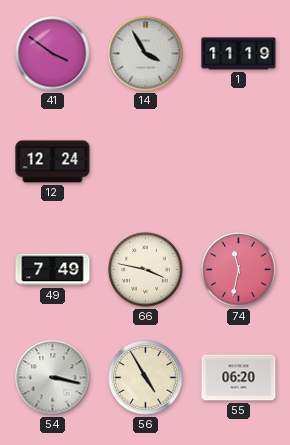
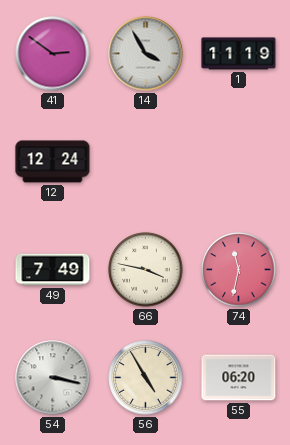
41: 3:51 -> 2:51 (53, 54)
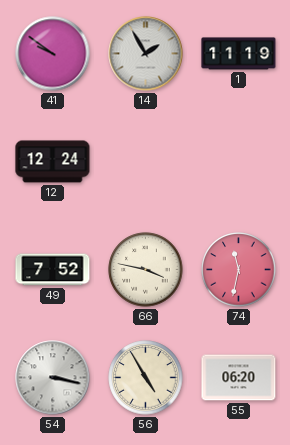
41: 2:51 -> 9:51 (53, 54)
14: 3:55 -> 1:55 (146, 54)
49: 7:49 -> 7:52 (53, 270)
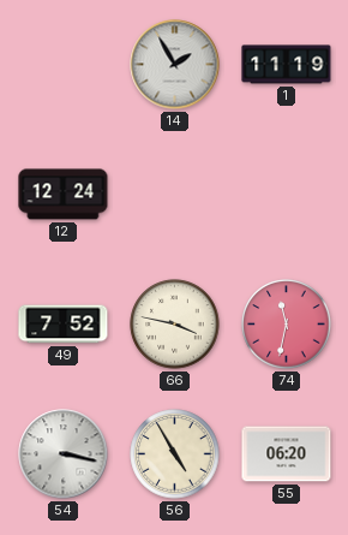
41: 9:51 -> none (53, 54)
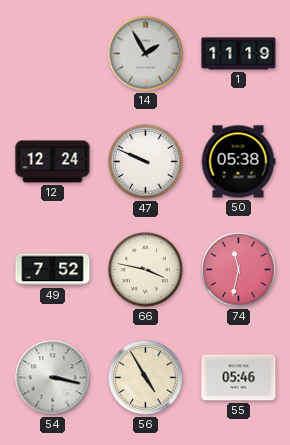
47: none -> 9:49 (146, 162)
50: none -> 05:38 (238, 162)
55: 06:20 -> 05:46 (239, 378)
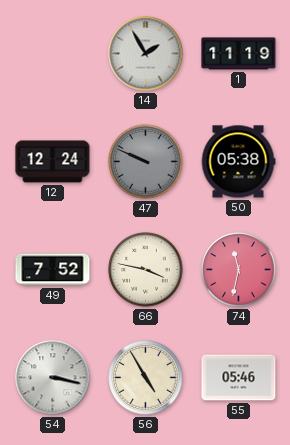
47 dial: white -> grey (146, 162)
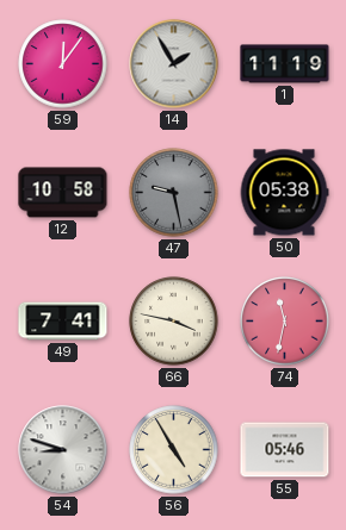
59: none -> 12:06 (63, 64)
12: 12:24 -> 10:58 (63, 193)
47: 9:49 -> 9:28 (174, 193)
49: 7:52 -> 7:41 (63, 322)
54: 3:17 -> 8:48 (63, 450)
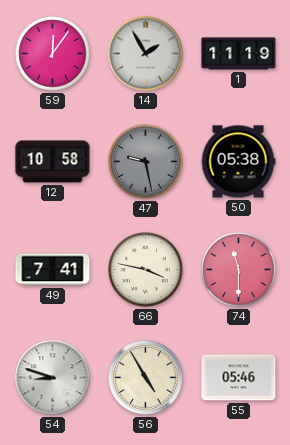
74: 11:32 -> 11:30 (239, 270)
